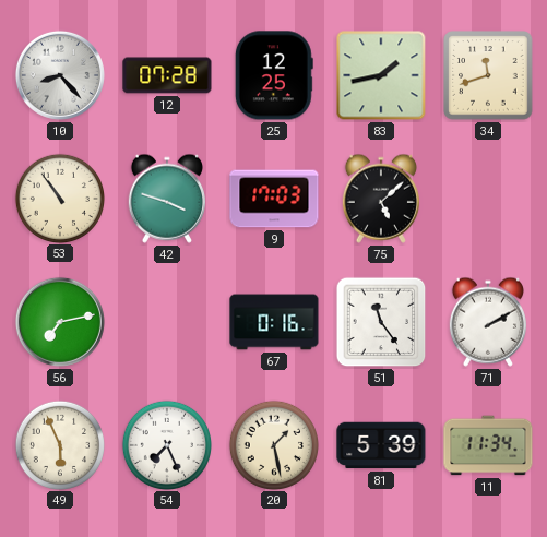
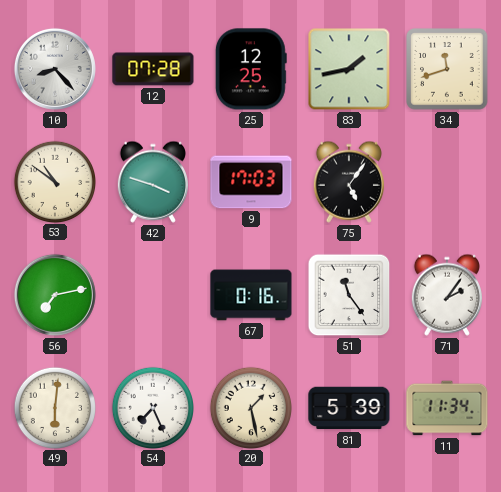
53: 10:54 -> 10:51 (54, 181)
75: 5:08 -> 5:06 (349, 182)
71: 2:10 -> 2:06 (447, 295)
49: 5:56 -> 6:01 (54, 407)
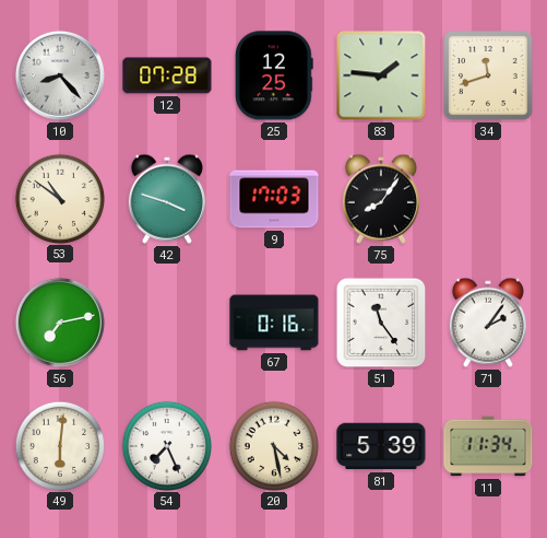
83: 1:43 -> 1:46 (381, 75)
75: 5:06 -> 8:06 (381, 199)
20: 1:28 -> 4:28 (273, 445)
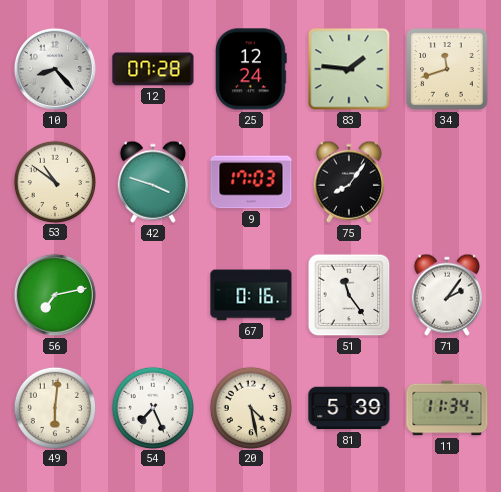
25: 12:25 -> 12:24 (251, 69)
